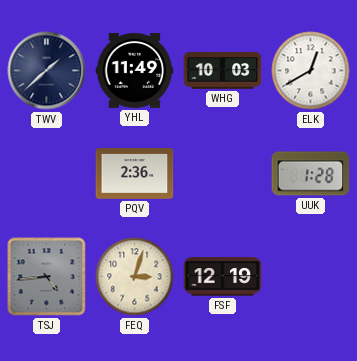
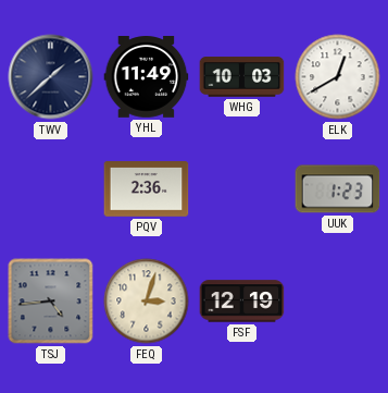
UUK: 1:28 -> 1:23 (338, 189)
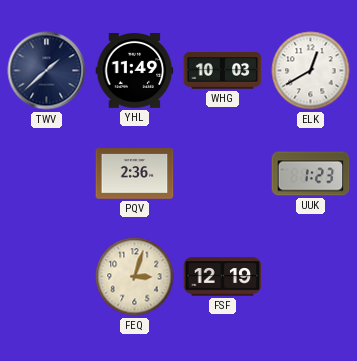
TSJ: 4:44 -> none (51, 302)
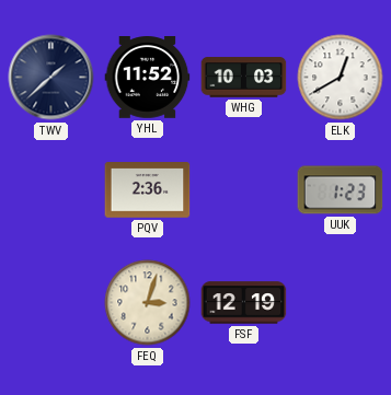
YHL: 11:49 -> 11:52 (148, 78)
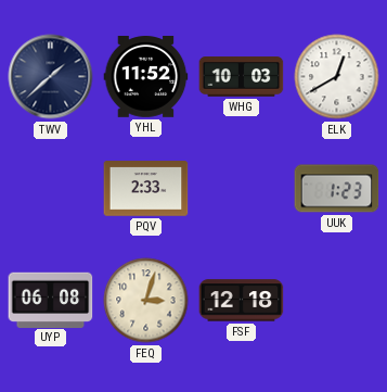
PQV: 2:36 -> 2:33 (146, 189)
UYP: none -> 06:08 (51, 300)
FSF: 12:19 -> 12:18 (242, 301)
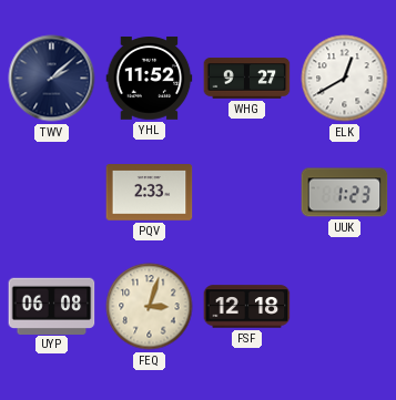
TWV: 1:38 -> 2:08 (52, 79)
WHG: 10:03 -> 9:27 (247, 79)
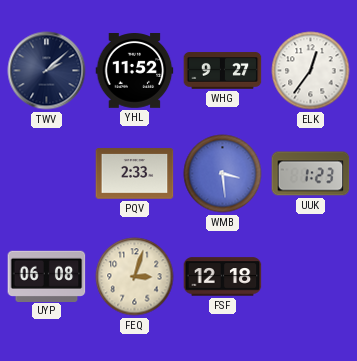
ELK: 12:40 -> 12:36 (311, 71)
WMB: none -> 3:29 (223, 174)
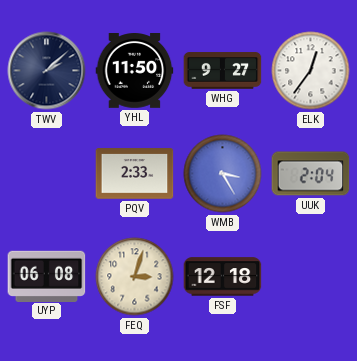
YHL: 11:52 -> 11:50 (135, 71)
WMB: 3:29 -> 3:25 (223, 174)
UUK: 1:23 -> 2:04 (311, 174)
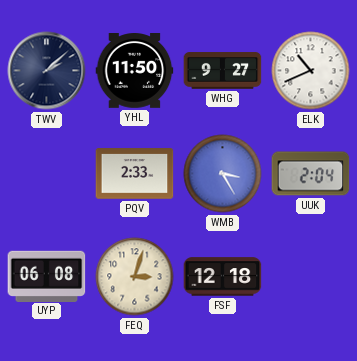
ELK: 12:36 -> 10:41 (311, 71)
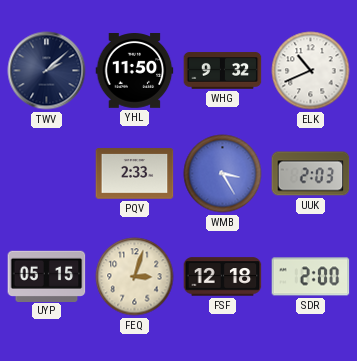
WHG: 9:27 -> 9:32 (223, 71)
UUK: 2:04 -> 2:03 (311, 174)
UYP: 06:08 -> 05:15 (47, 276)
SDR: none -> 2:00 (311, 277)
